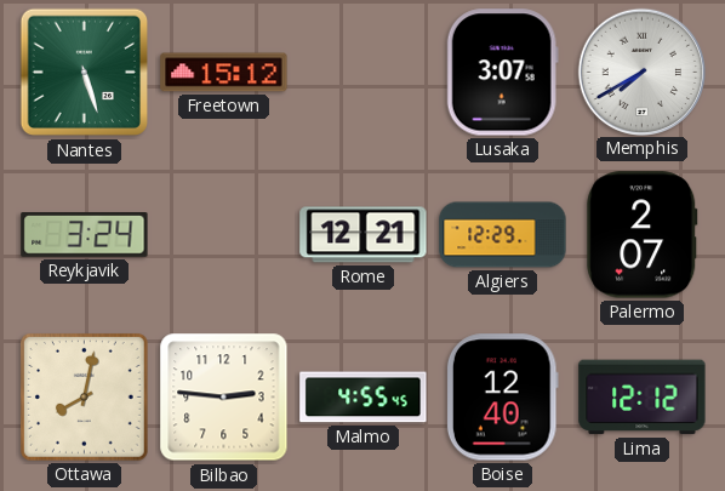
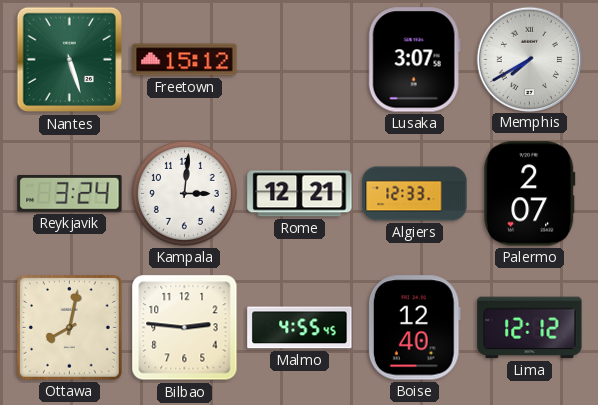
Kampala: none -> 3:01 (184, 193)
Algiers: 12:29 -> 12:33 (415, 194)
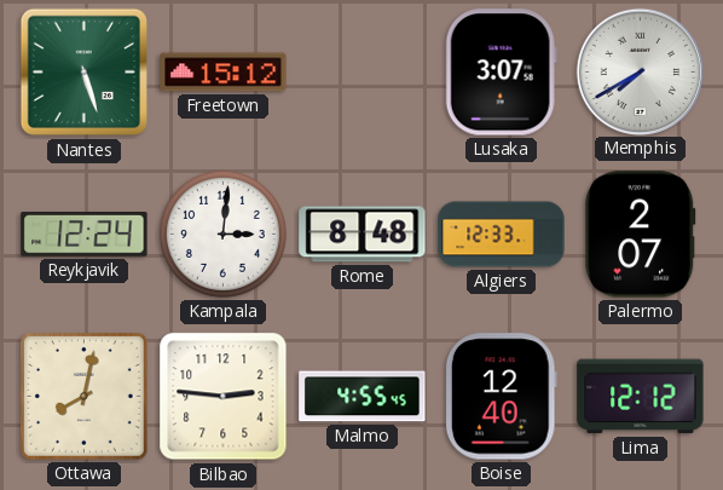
Reykjavik: 3:24 -> 12:24 (85, 235)
Rome: 12:21 -> 8:48 (363, 235)
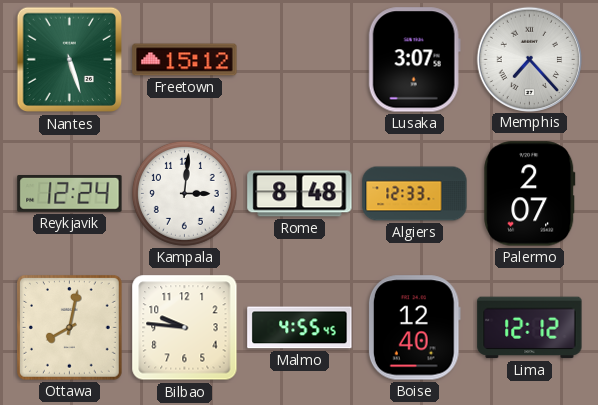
Memphis: 7:40 -> 7:23 (529, 59)
Bilbao: 2:46 -> 9:46 (185, 328)
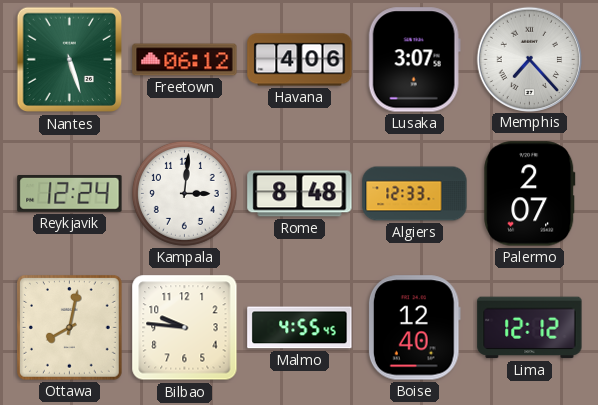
Freetown: 15:12 -> 06:12 (185, 60)
Havana: none -> 4:06 (300, 60)
